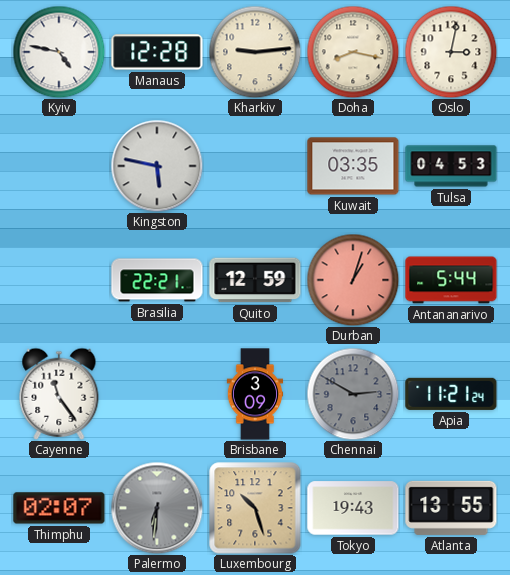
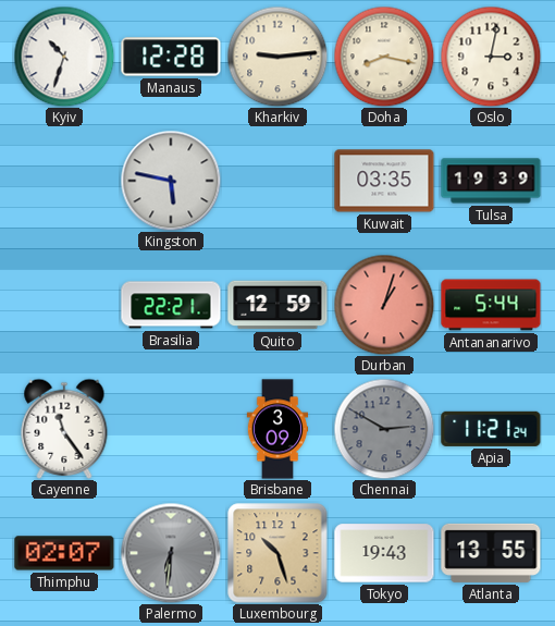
Kyiv: 4:47 -> 10:33 (64, 57)
Tulsa: 04:53 -> 19:39 (491, 181)
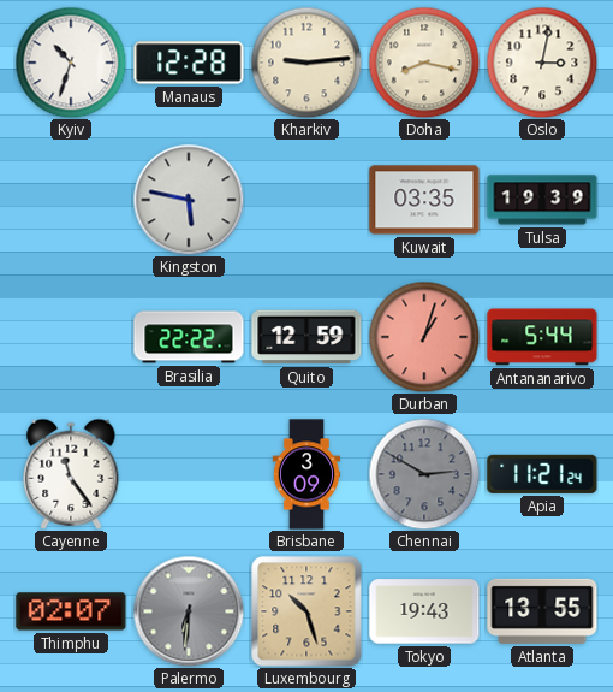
Brasilia: 22:21 -> 22:22 (189, 337)
